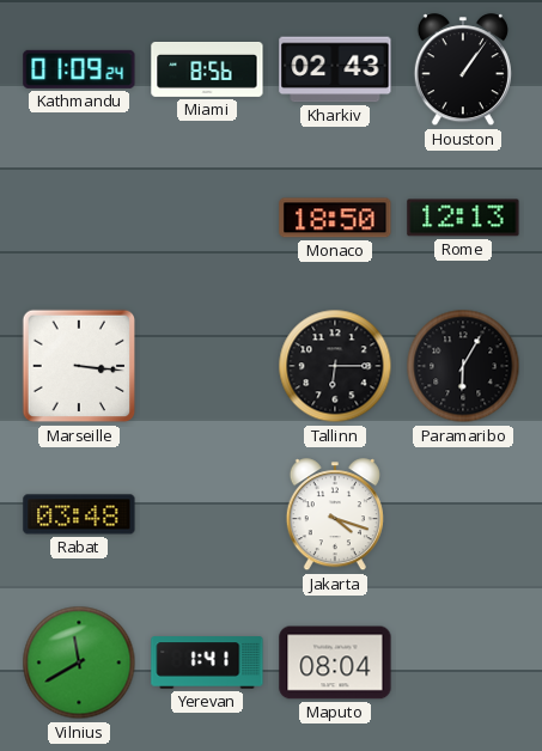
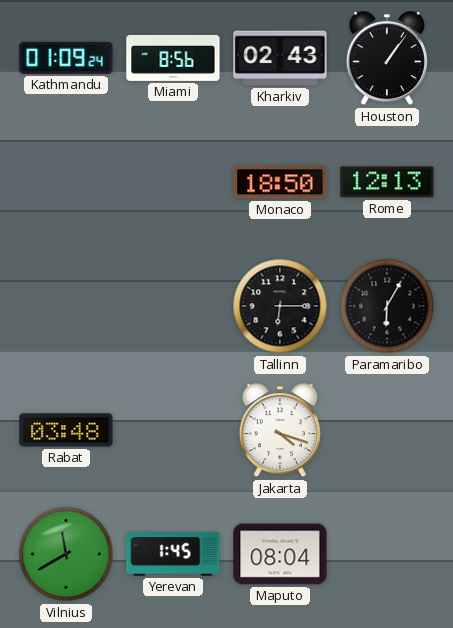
Marseille: 3:16 -> none (79, 366)
Yerevan: 1:41 -> 1:45 (173, 554)
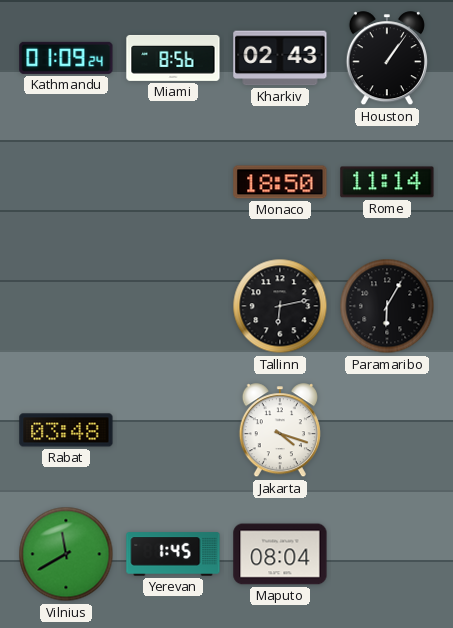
Rome: 12:13 -> 11:14 (387, 182)
Tallinn: 6:15 -> 6:13 (280, 306)
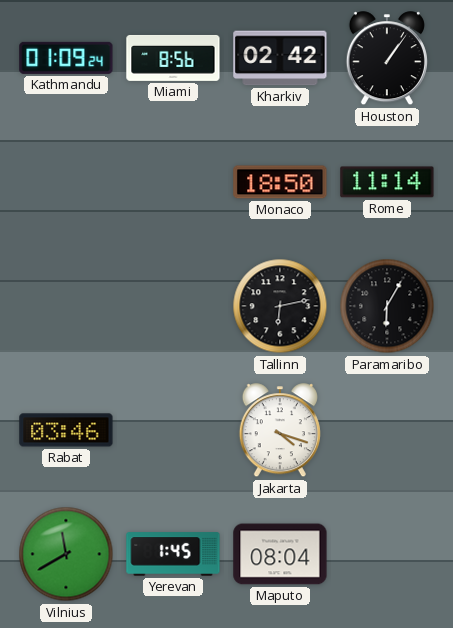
Kharkiv: 02:43 -> 02:42 (280, 58)
Rabat: 03:48 -> 03:46 (66, 430)
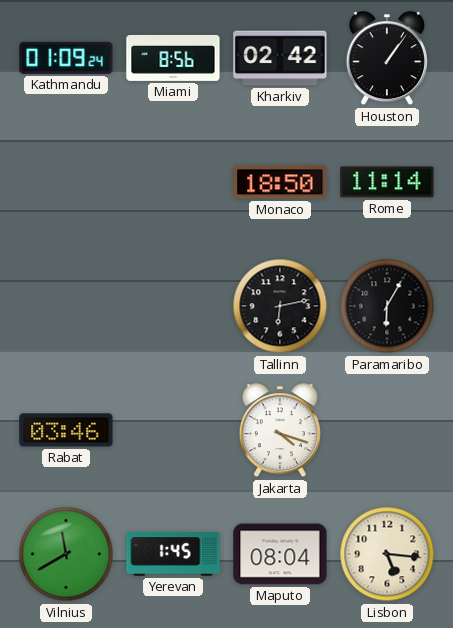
Lisbon: none -> 5:16 (387, 554)
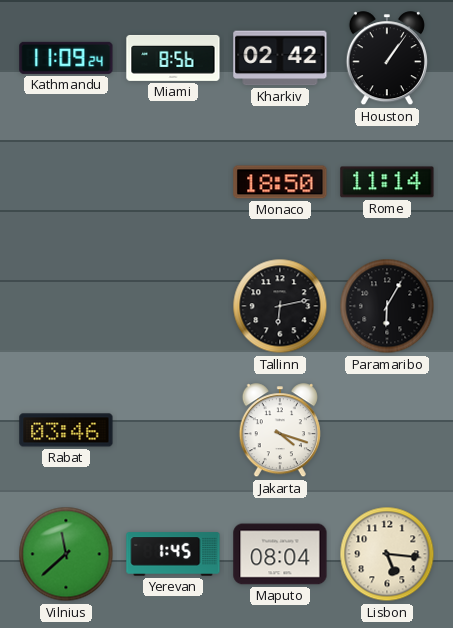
Kathmandu: 01:09 -> 11:09 (66, 58)
Vilnius: 11:40 -> 11:38 (66, 554)
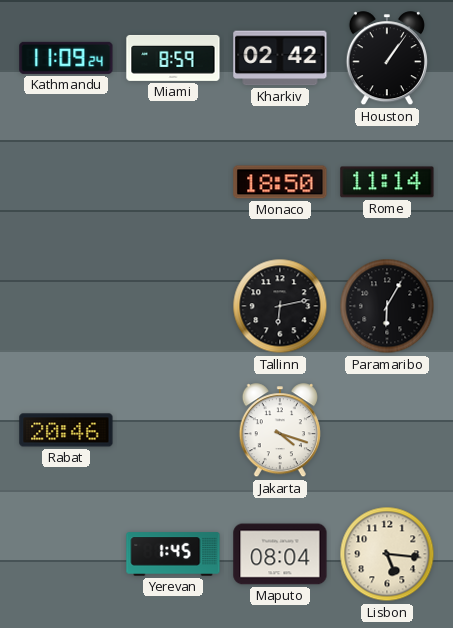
Miami: 8:56 -> 8:59 (173, 58)
Rabat: 03:46 -> 20:46 (66, 430)
Vilnius: 11:38 -> none (66, 554)
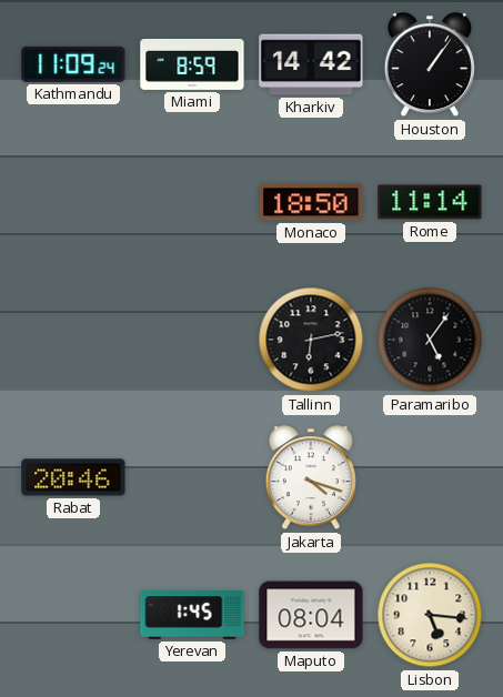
Kharkiv: 02:42 -> 14:42 (311, 64)
Paramaribo: 6:05 -> 5:06 (430, 340)
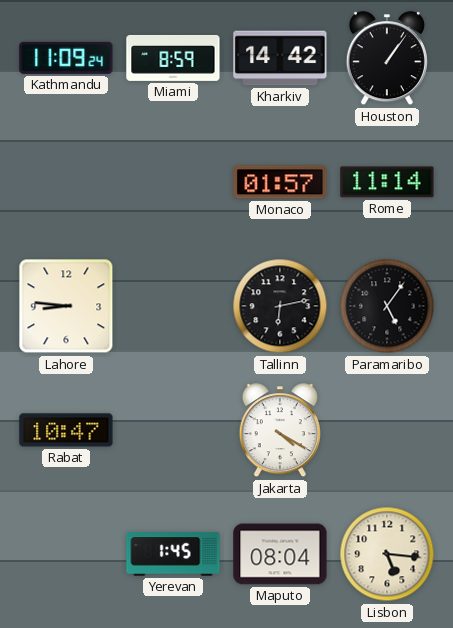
Monaco: 18:50 -> 01:57 (280, 182)
Lahore: none -> 8:46 (66, 306)
Rabat: 20:46 -> 10:47 (66, 430)
Jakarta: 4:18 -> 4:20 (280, 431)
